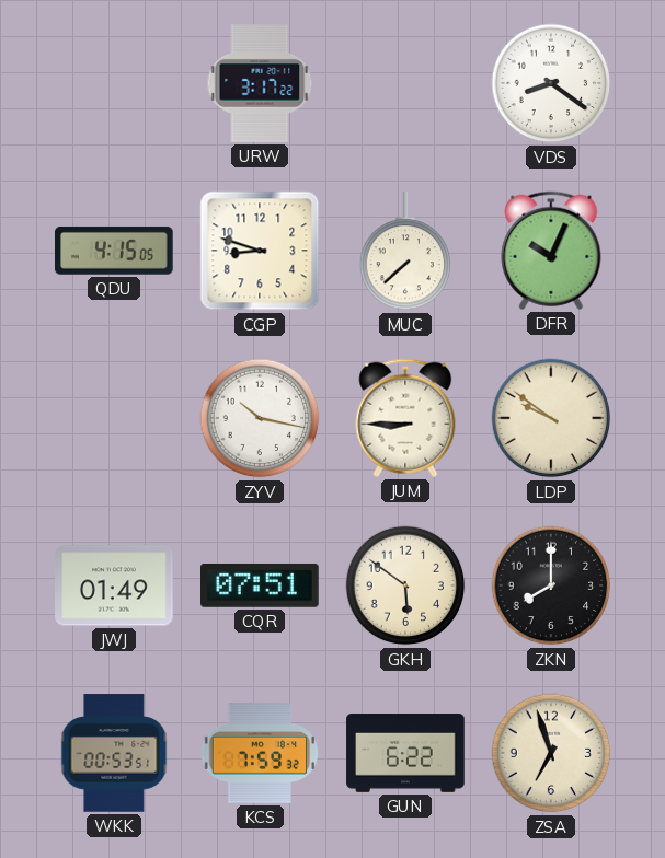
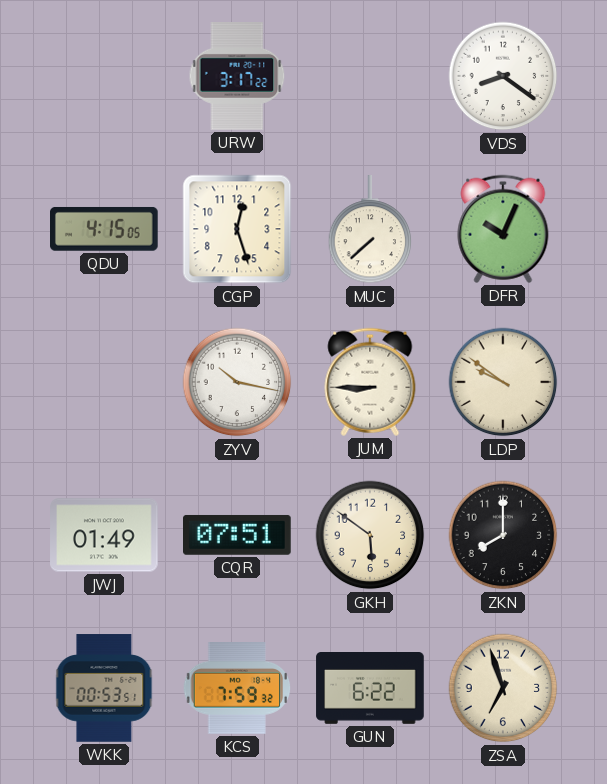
CGP: 8:48 -> 12:27 (237, 229)
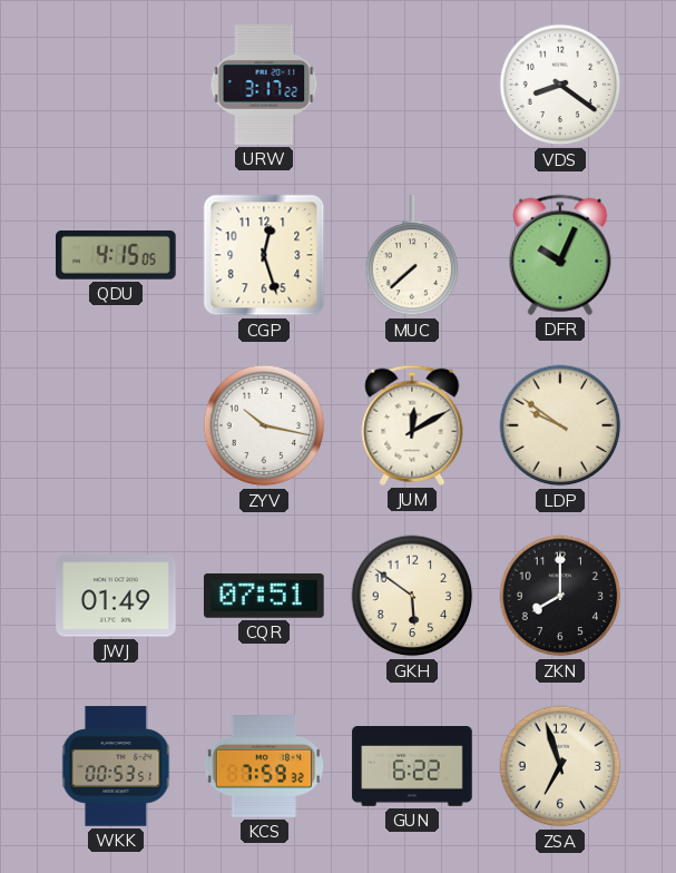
JUM: 8:45 -> 12:10 (412, 425)
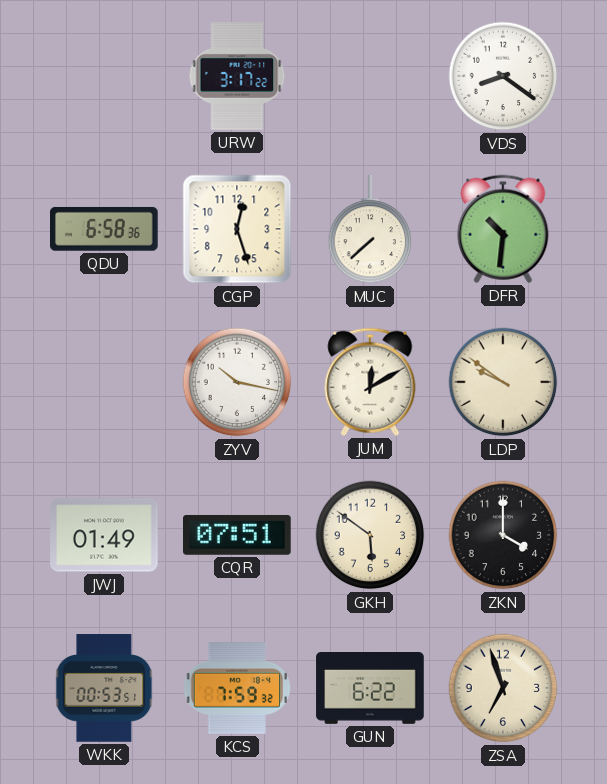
QDU: 4:15 -> 6:58 (105, 229)
DFR: 10:04 -> 10:31 (503, 229)
ZKN: 8:00 -> 4:00 (503, 535)
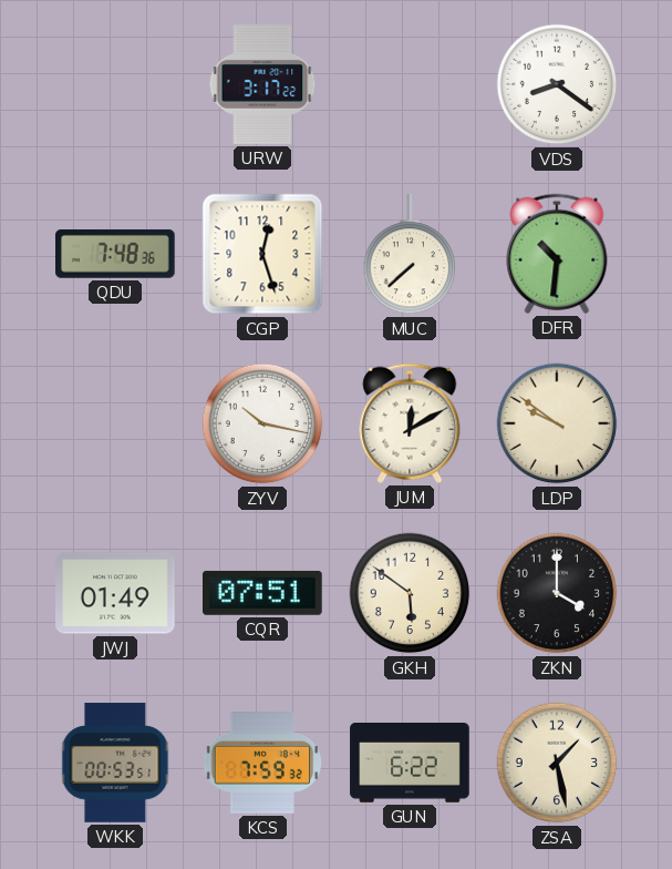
QDU: 6:58 -> 7:48 (116, 254)
ZSA: 6:57 -> 1:28 (557, 763)
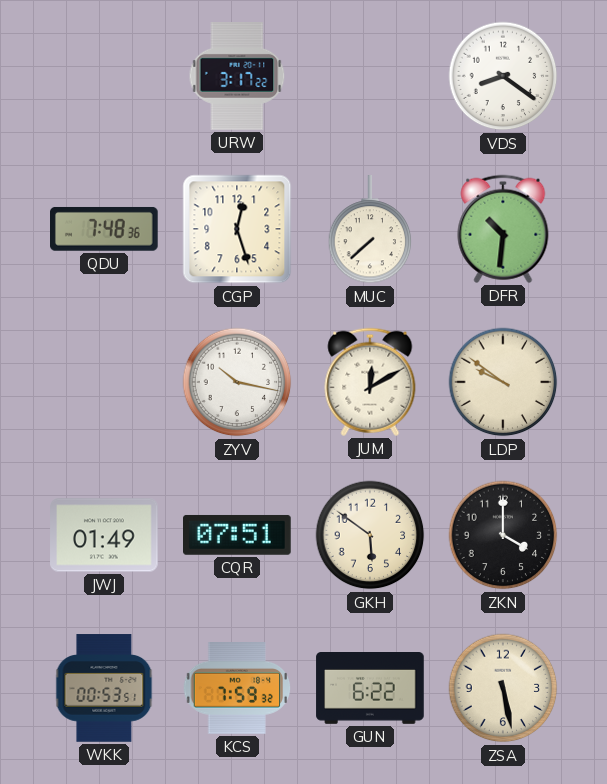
ZSA: 1:28 -> 5:28 (503, 688)
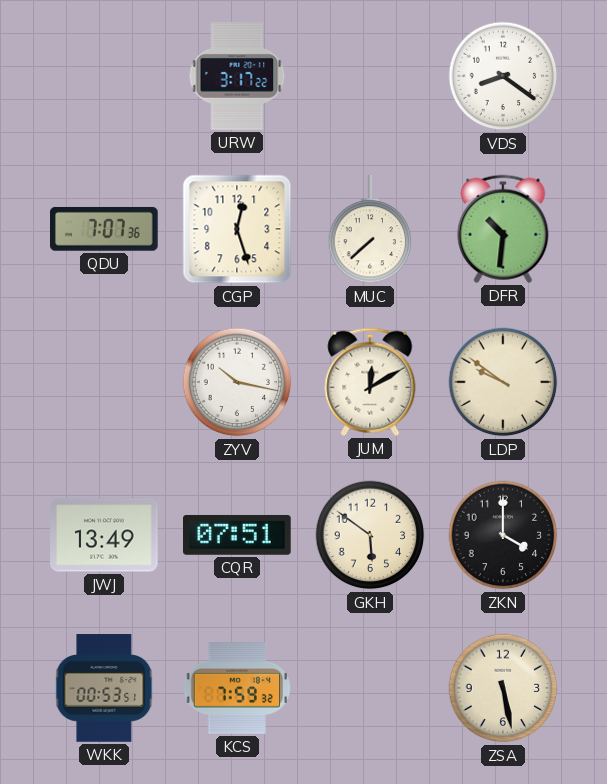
QDU: 7:48 -> 7:07 (105, 229)
JWJ: 01:49 -> 13:49 (104, 535)
GUN: 6:22 -> none (370, 689)
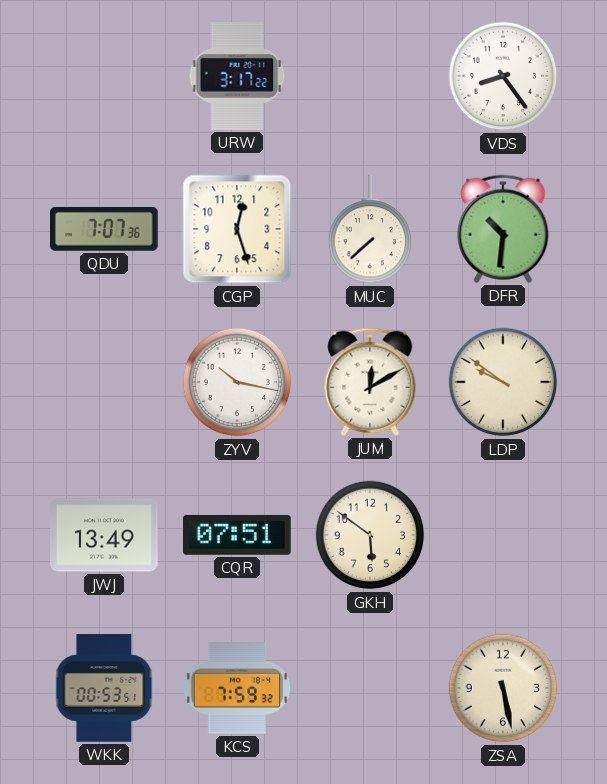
VDS: 8:21 -> 8:24 (503, 76)
ZKN: 4:00 -> none (503, 535)
